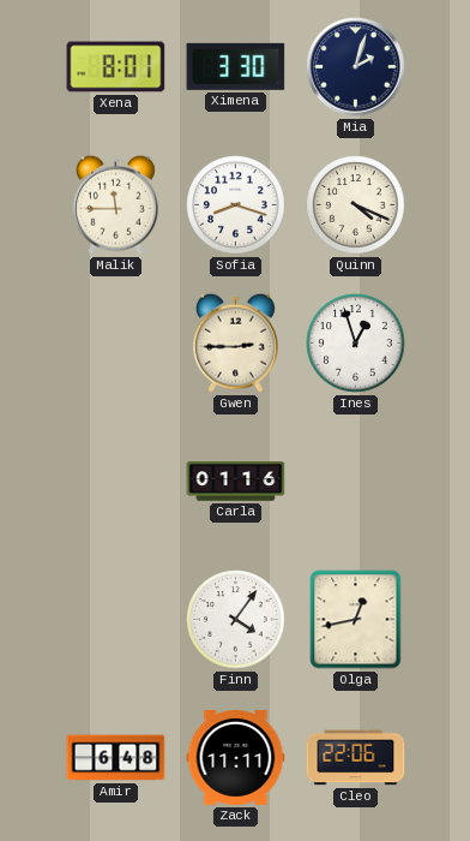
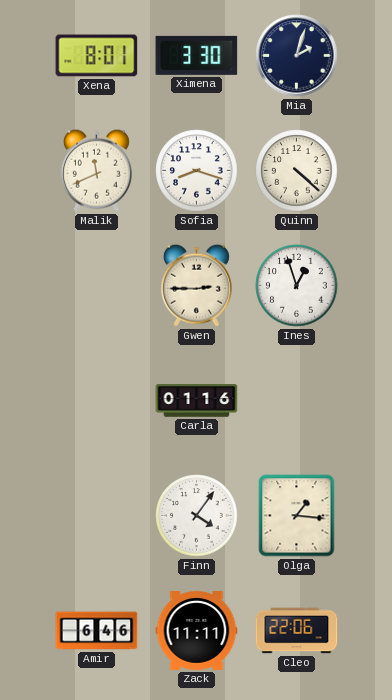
Malik: 11:45 -> 11:41 (96, 170)
Quinn: 4:19 -> 4:22 (297, 171)
Olga: 12:43 -> 1:16 (297, 516)
Amir: 6:48 -> 6:46 (97, 631)
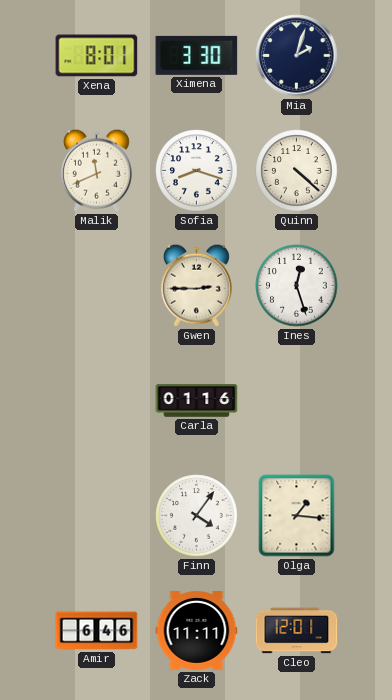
Ines: 12:57 -> 12:27 (297, 286)
Cleo: 22:06 -> 12:01 (297, 631)
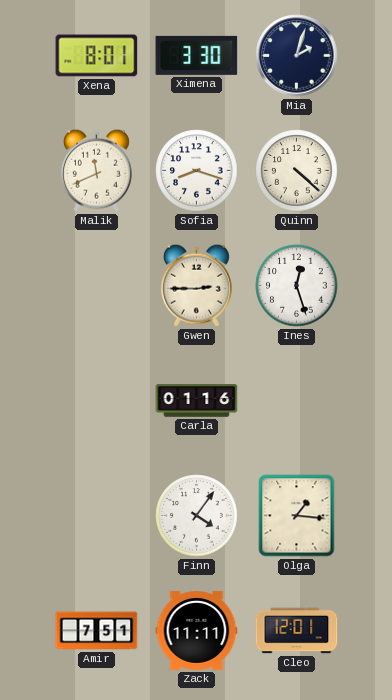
Amir: 6:46 -> 7:51 (97, 631)
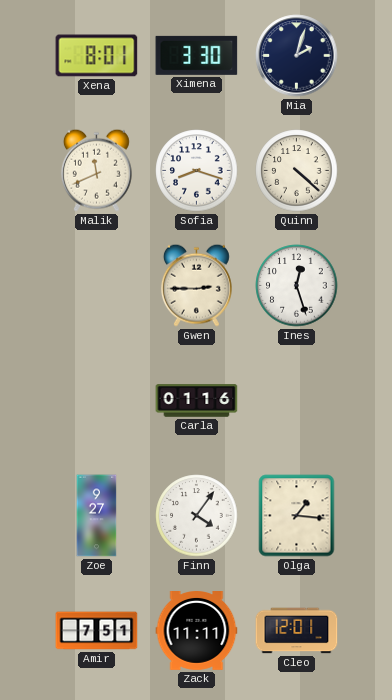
Zoe: none -> 9:27 (97, 516)
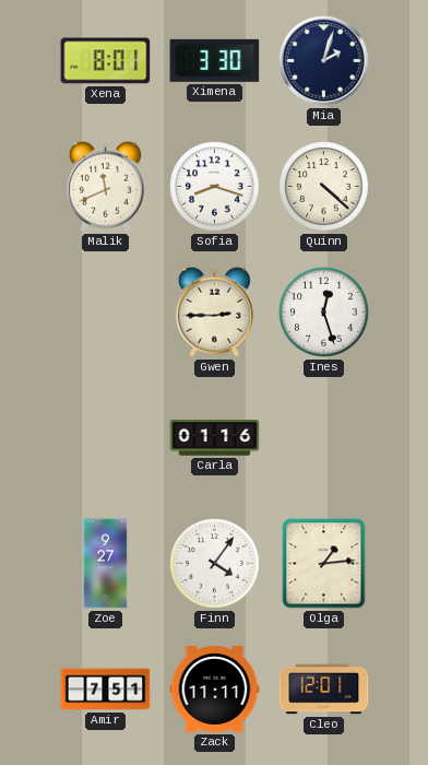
Olga: 1:16 -> 1:14 (324, 564)
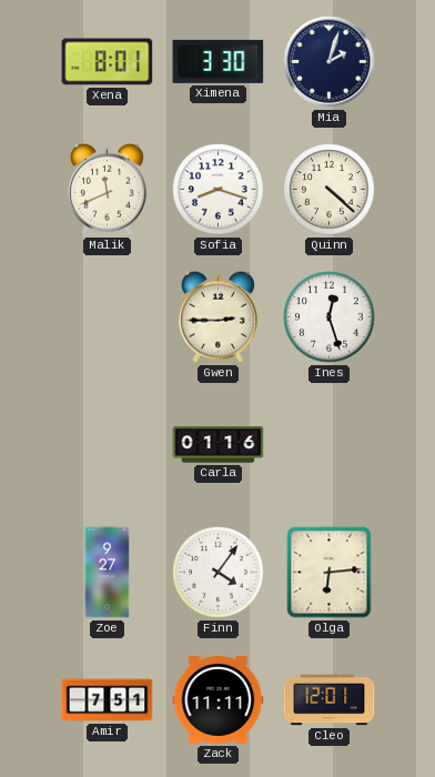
Olga: 1:14 -> 6:14 (330, 573)
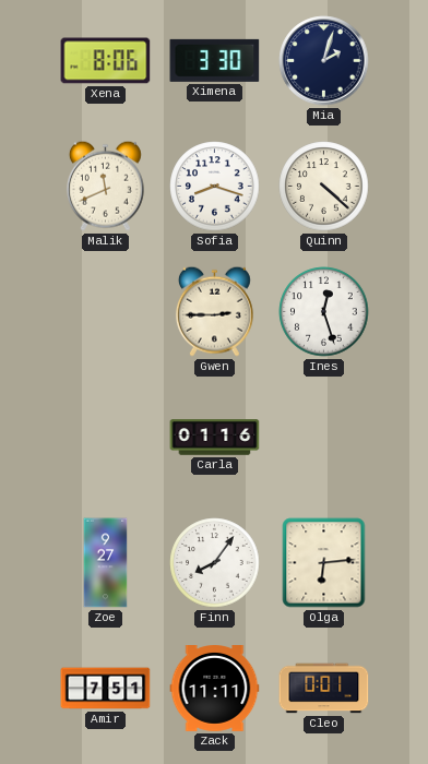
Xena: 8:01 -> 8:06 (106, 61)
Finn: 4:06 -> 8:06 (215, 563)
Cleo: 12:01 -> 0:01 (324, 689)
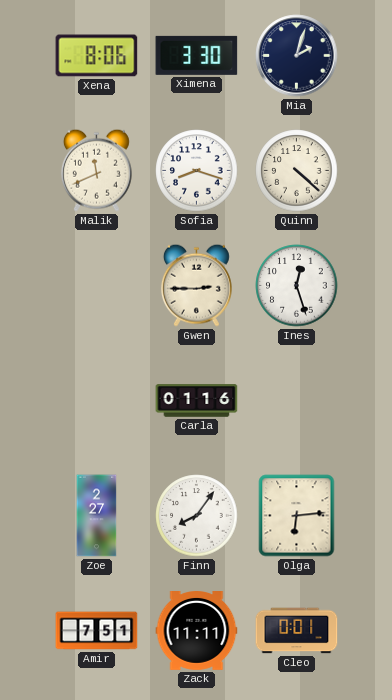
Zoe: 9:27 -> 2:27 (97, 516)
